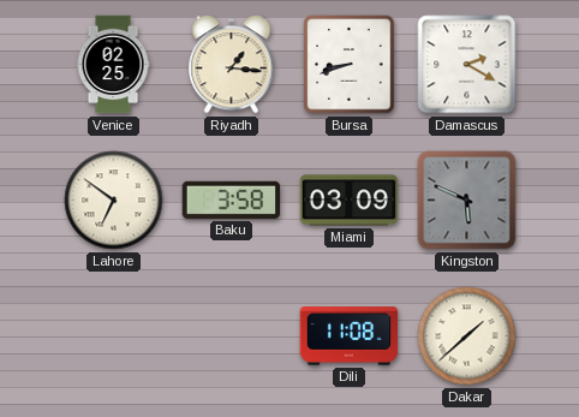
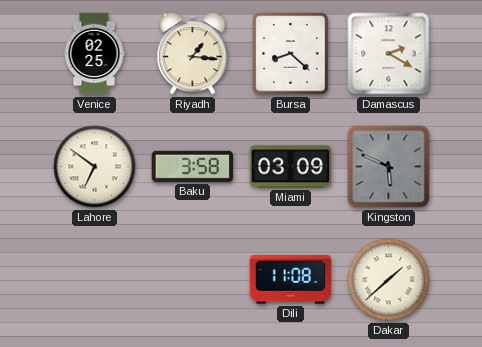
Bursa: 8:42 -> 8:22 (291, 54)
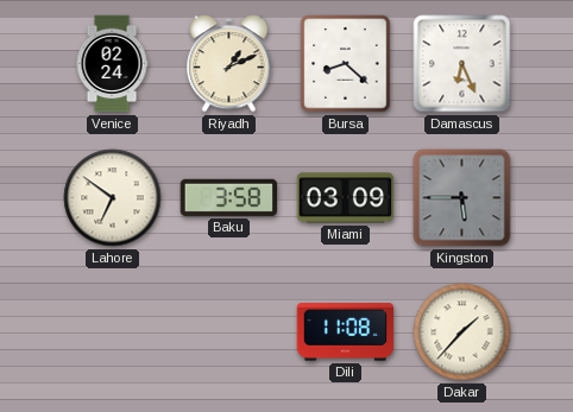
Venice: 02:25 -> 02:24 (112, 64)
Riyadh: 1:16 -> 1:11 (229, 64)
Damascus: 2:20 -> 6:26 (462, 64)
Kingston: 5:49 -> 5:45 (462, 198)
Dakar: 1:38 -> 1:37 (462, 332)
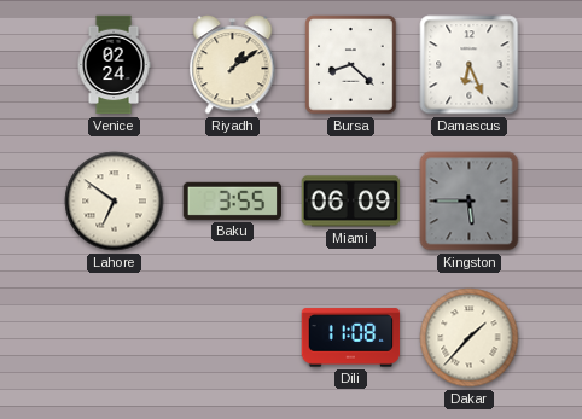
Riyadh: 1:11 -> 1:09 (233, 65)
Baku: 3:58 -> 3:55 (233, 200)
Miami: 03:09 -> 06:09 (351, 202)
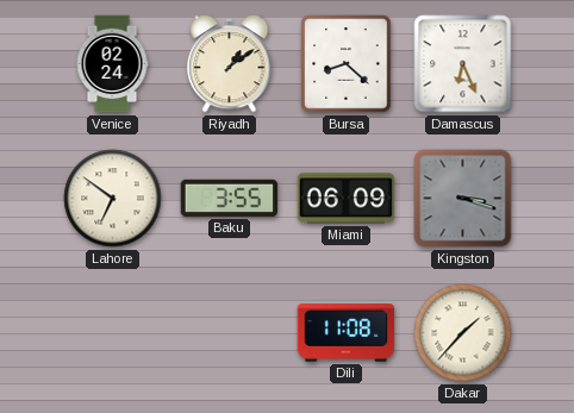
Kingston: 5:45 -> 3:18 (463, 199)
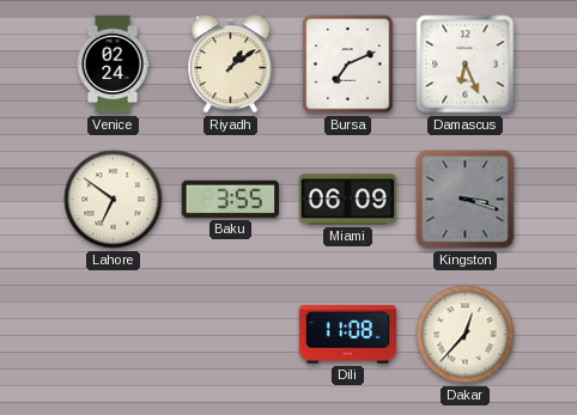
Bursa: 8:22 -> 7:11 (348, 65)
Dakar: 1:37 -> 12:37 (466, 335)
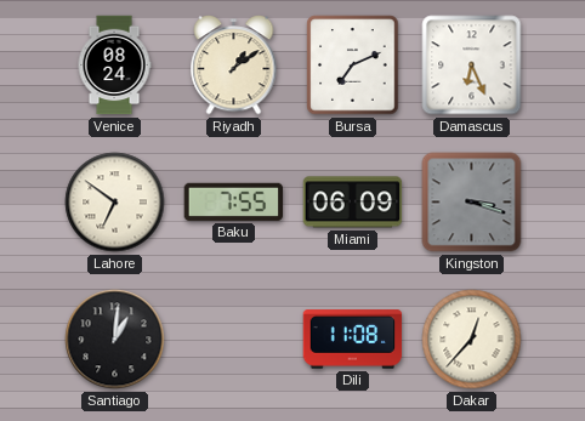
Venice: 02:24 -> 08:24 (114, 66)
Baku: 3:55 -> 7:55 (234, 201)
Santiago: none -> 1:01 (115, 340)
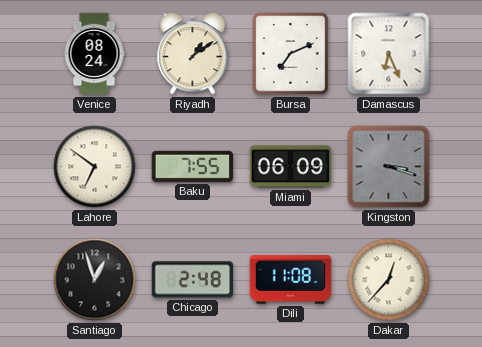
Santiago: 1:01 -> 12:57 (95, 280)
Chicago: none -> 2:48 (193, 280)
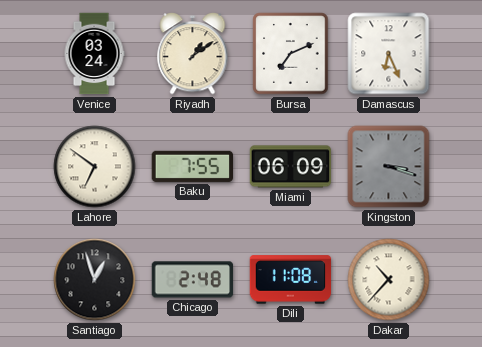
Venice: 08:24 -> 03:24 (94, 54)
Dakar: 12:37 -> 10:37 (389, 280)
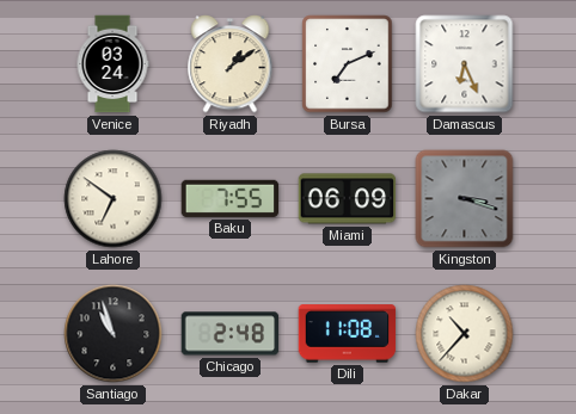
Santiago: 12:57 -> 10:57 (114, 334)
